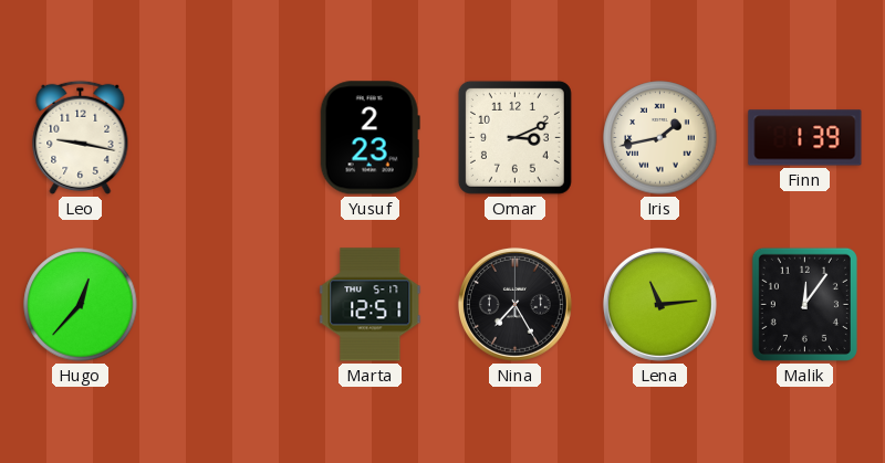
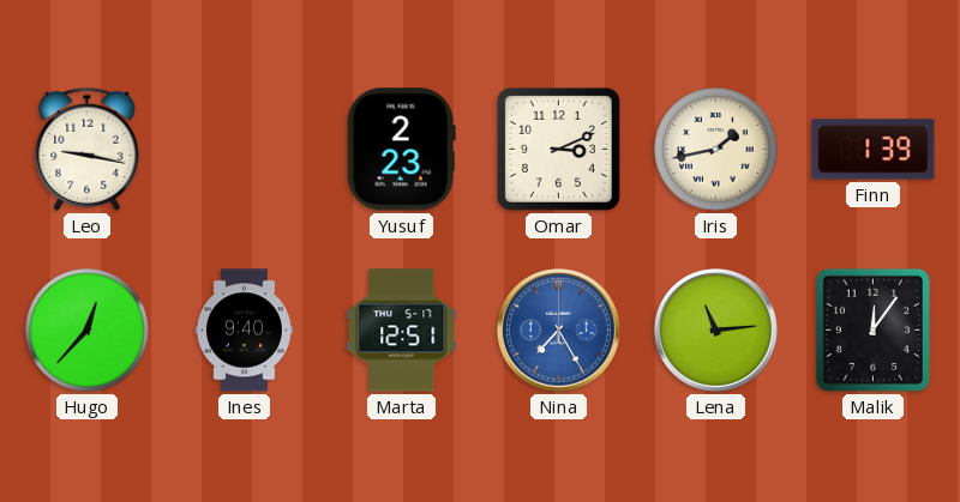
Ines: none -> 9:40 (244, 331)
Nina dial: black -> blue (558, 329)
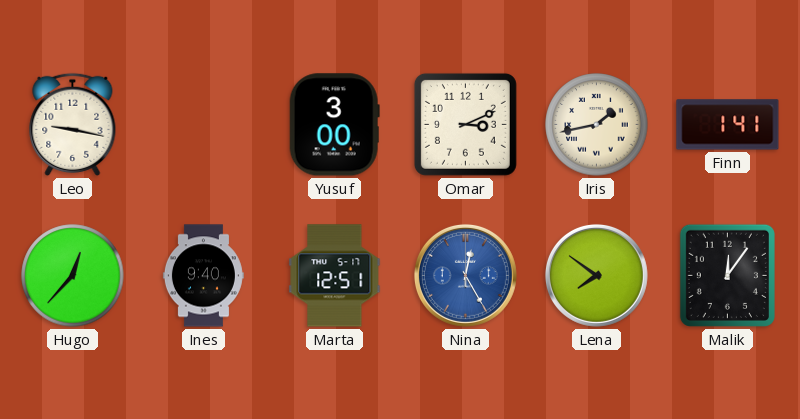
Yusuf: 2:23 -> 3:00 (334, 125)
Finn: 1:39 -> 1:41 (728, 125)
Nina: 7:25 -> 12:25 (465, 275)
Lena: 11:14 -> 7:51 (596, 275)
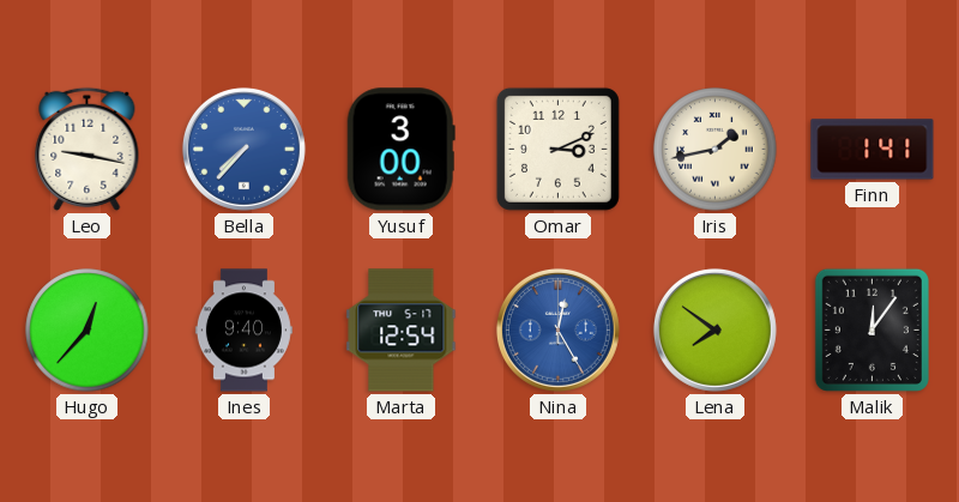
Bella: none -> 7:37 (243, 149)
Marta: 12:51 -> 12:54 (402, 331)
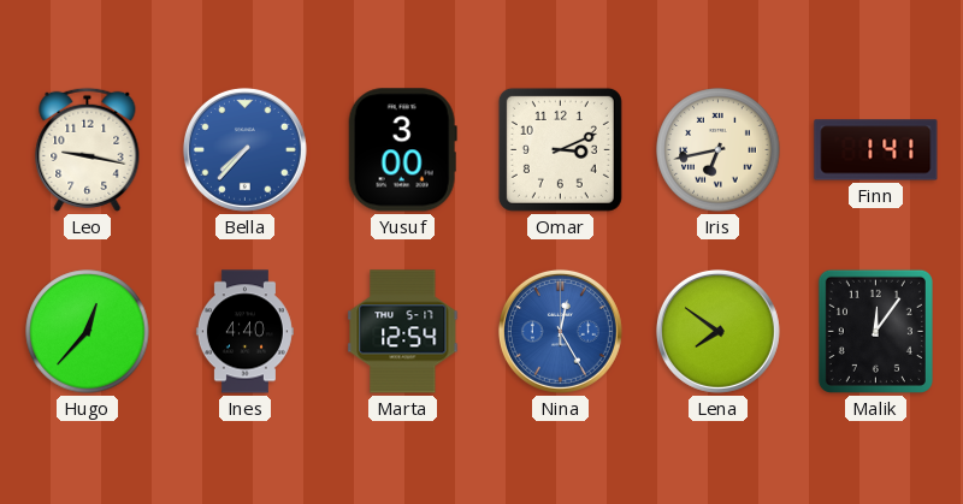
Iris: 1:43 -> 6:43 (719, 150)
Ines: 9:40 -> 4:40 (244, 332)
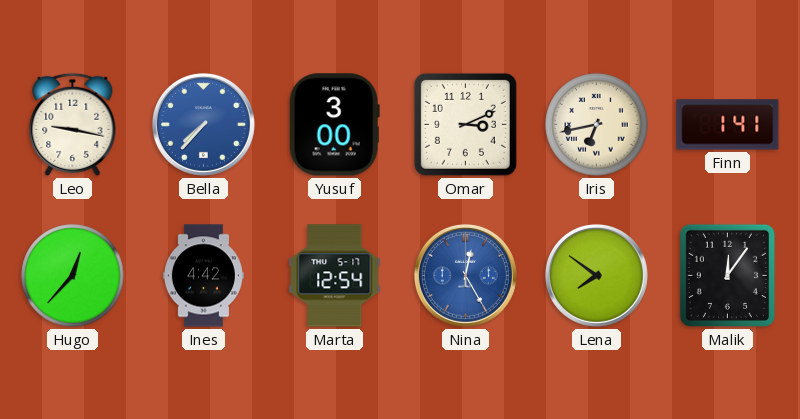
Ines: 4:40 -> 4:42 (203, 276)
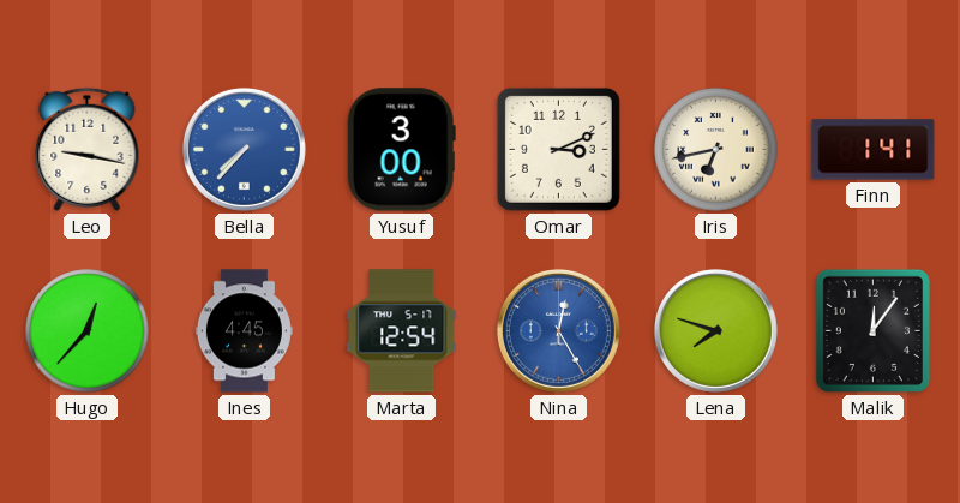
Ines: 4:42 -> 4:45 (244, 331)
Lena: 7:51 -> 7:48 (715, 330)
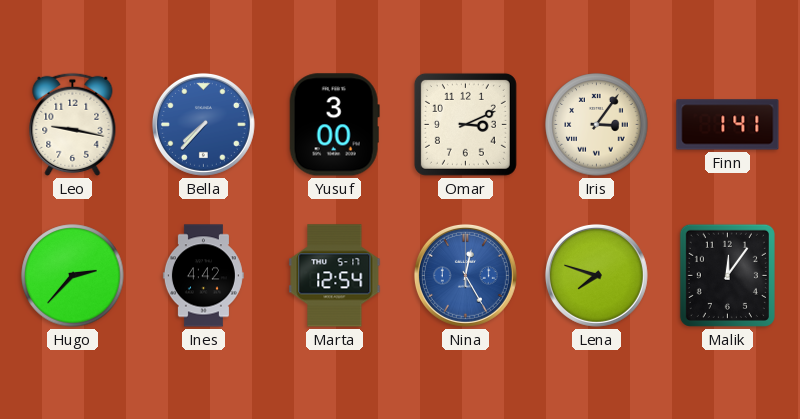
Iris: 6:43 -> 3:06 (597, 125)
Hugo: 12:37 -> 2:37 (73, 276)
Ines: 4:45 -> 4:42 (203, 276)
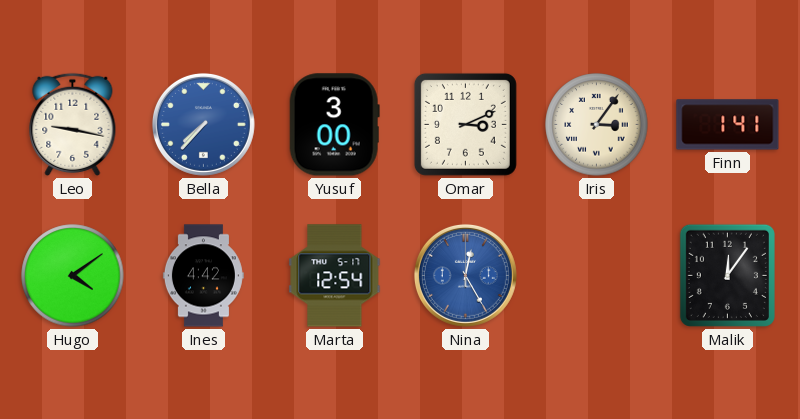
Hugo: 2:37 -> 4:09 (73, 276)
Lena: 7:48 -> none (596, 275)
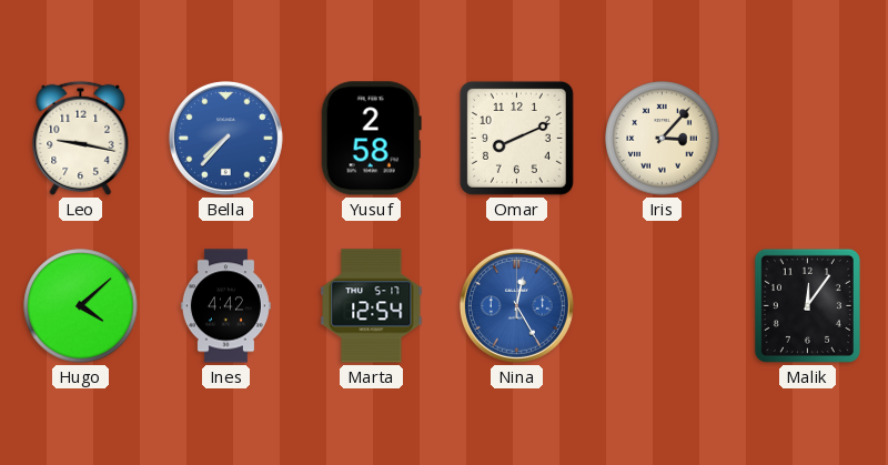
Yusuf: 3:00 -> 2:58 (371, 139)
Omar: 3:11 -> 8:11 (516, 138)
Iris: 3:06 -> 3:07 (663, 139)
Finn: 1:41 -> none (728, 125)
Hugo: 4:09 -> 4:08 (81, 306)
